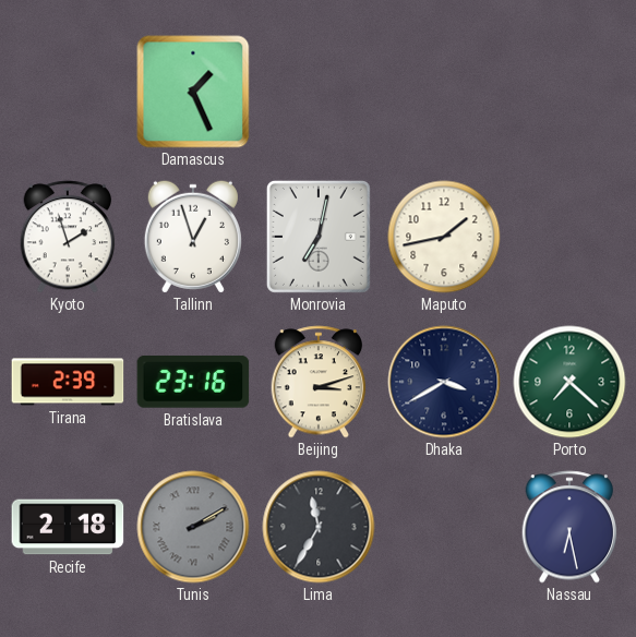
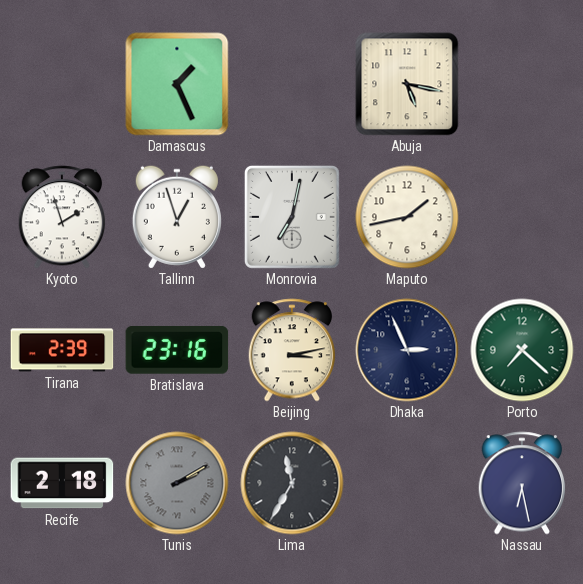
Abuja: none -> 5:17 (407, 84)
Beijing: 3:12 -> 3:13 (292, 350)
Dhaka: 3:40 -> 2:56 (407, 350)
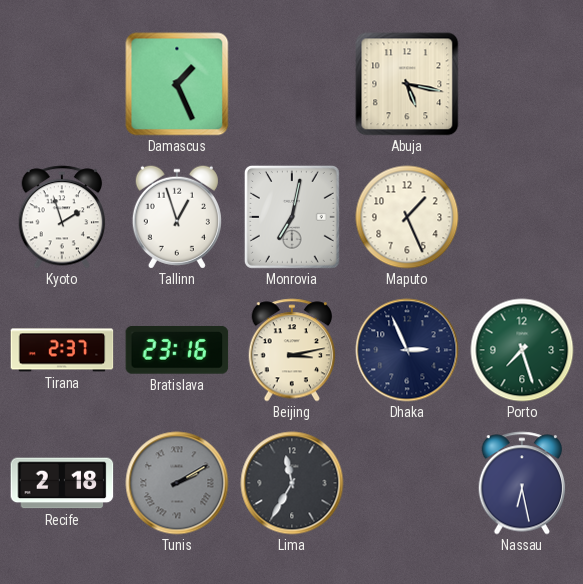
Maputo: 1:43 -> 1:26 (407, 217)
Tirana: 2:39 -> 2:37 (62, 350)
Porto: 7:22 -> 7:27 (522, 350)
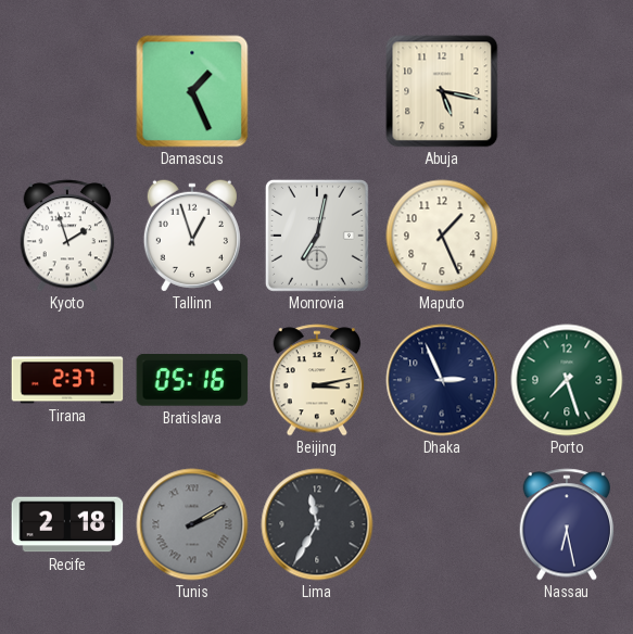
Bratislava: 23:16 -> 05:16 (192, 380)
